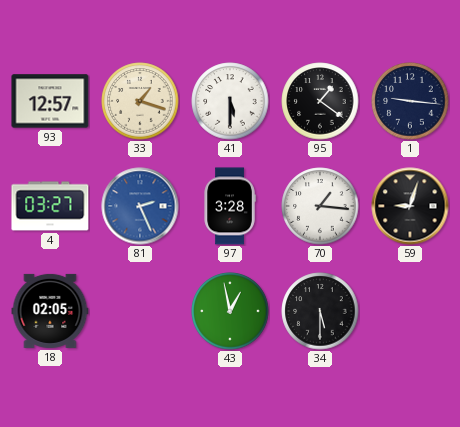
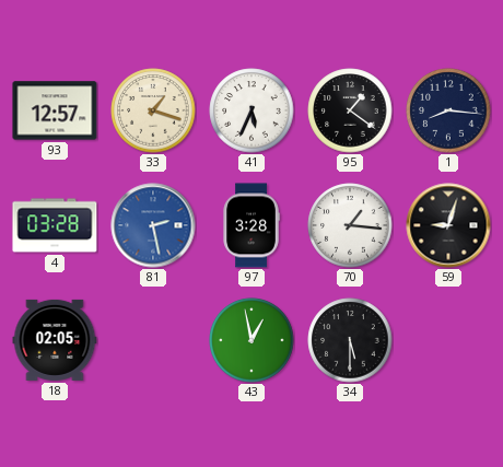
41: 5:30 -> 5:34 (251, 110)
1: 9:16 -> 8:16 (448, 110)
4: 03:27 -> 03:28 (55, 225)
81: 2:26 -> 2:28 (153, 225)
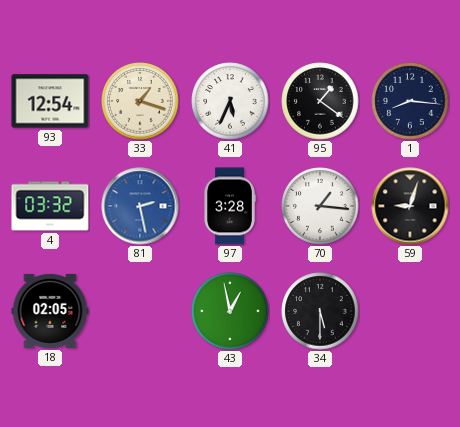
93: 12:57 -> 12:54 (50, 101)
4: 03:28 -> 03:32 (50, 206)
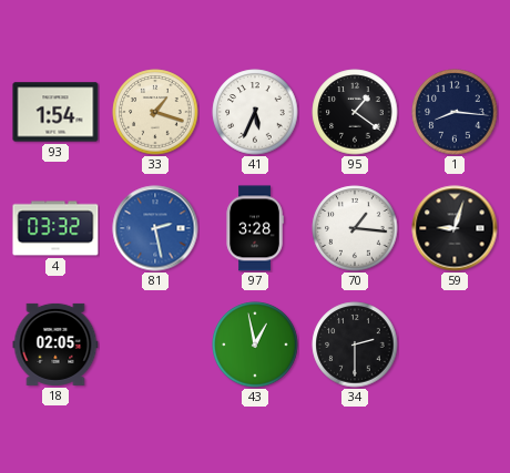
93: 12:54 -> 1:54 (55, 112)
34: 5:30 -> 2:30 (355, 345)
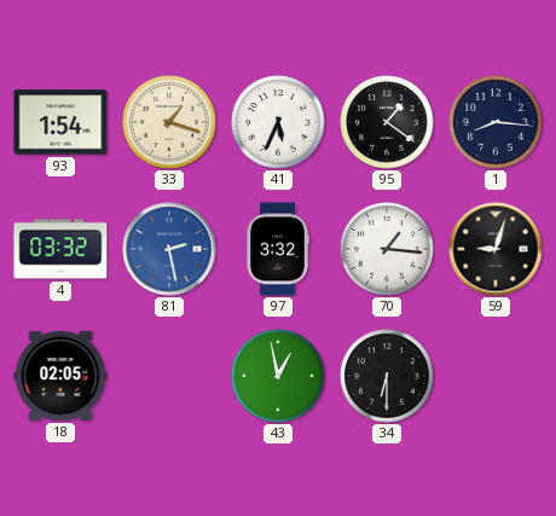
97: 3:28 -> 3:32 (278, 249)
34: 2:30 -> 6:30 (387, 376)
